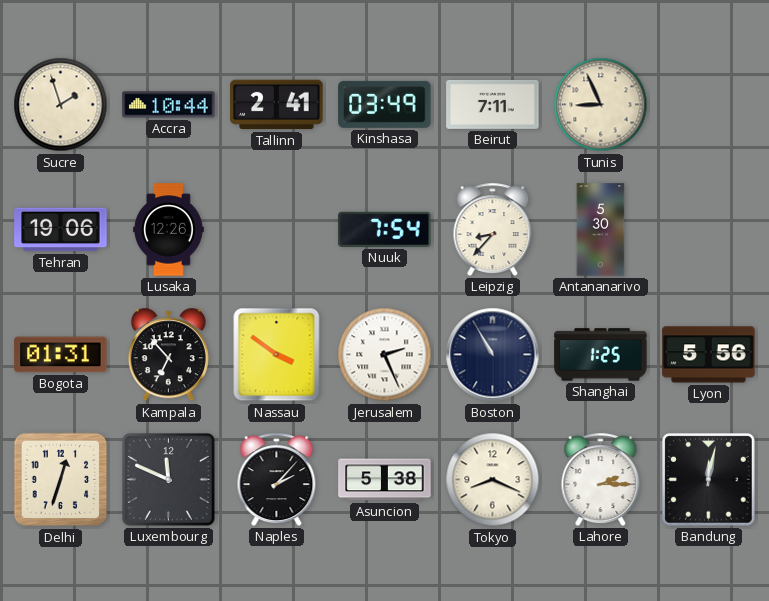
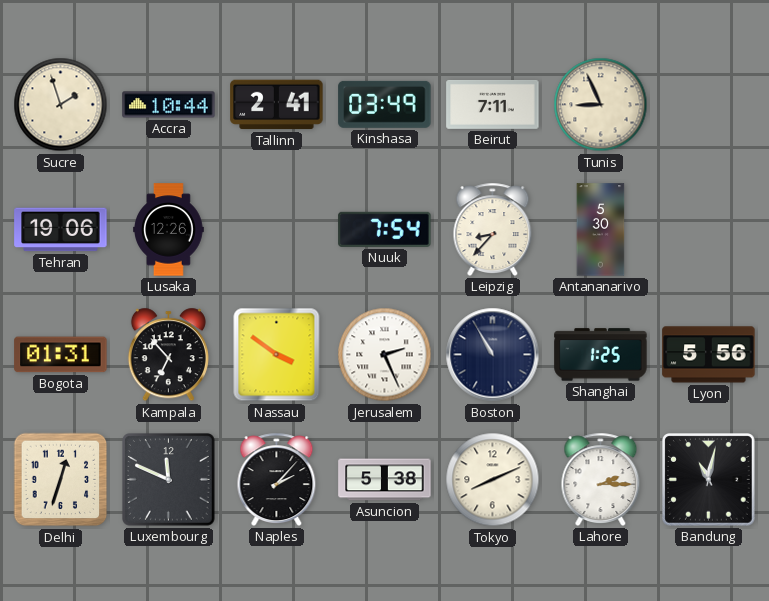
Tokyo: 8:19 -> 8:11 (493, 480)
Bandung: 12:02 -> 11:02 (709, 480)
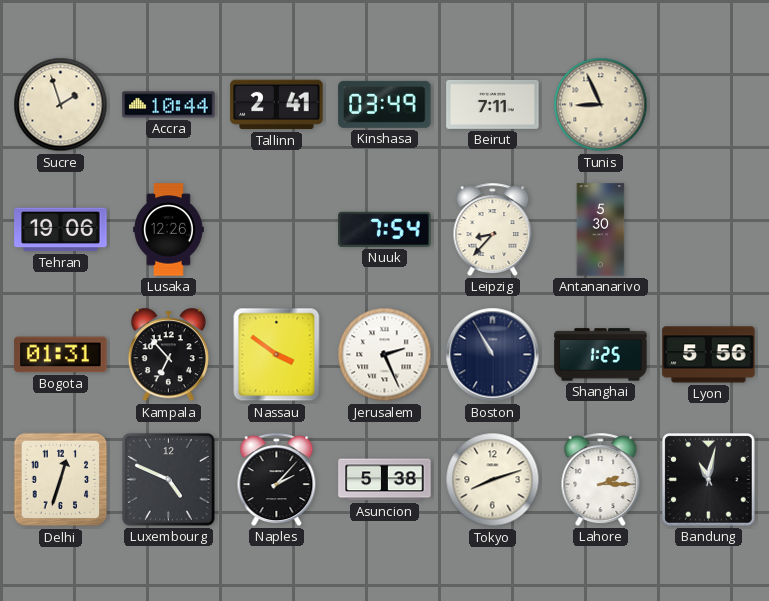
Luxembourg: 11:49 -> 4:49 (169, 480)
Tokyo: 8:11 -> 8:12 (493, 480)
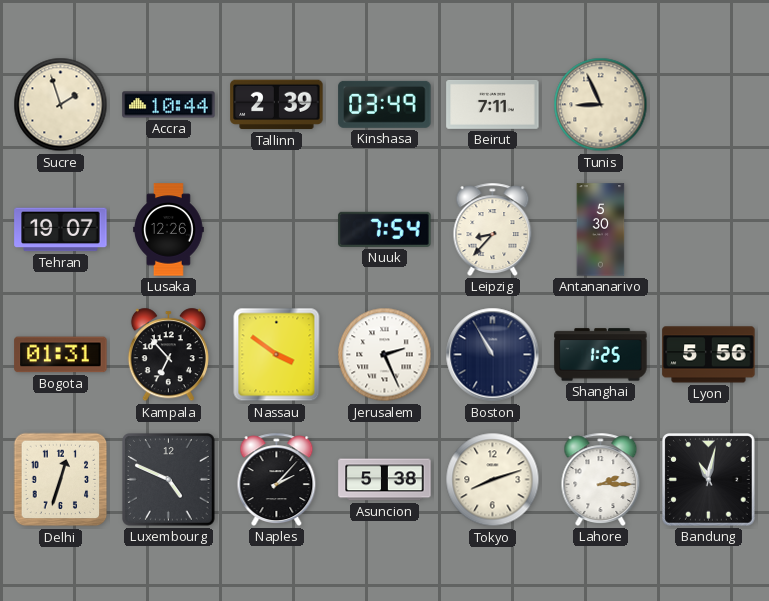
Tallinn: 2:41 -> 2:39 (277, 105)
Tehran: 19:06 -> 19:07 (61, 230)
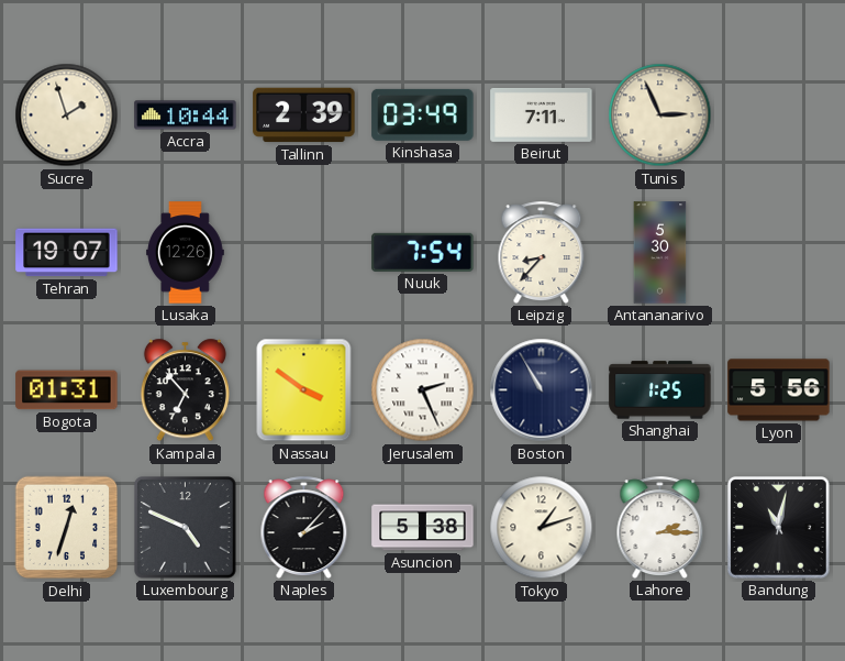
Tunis: 8:56 -> 2:56 (660, 115)
Tokyo: 8:12 -> 1:12 (542, 528)
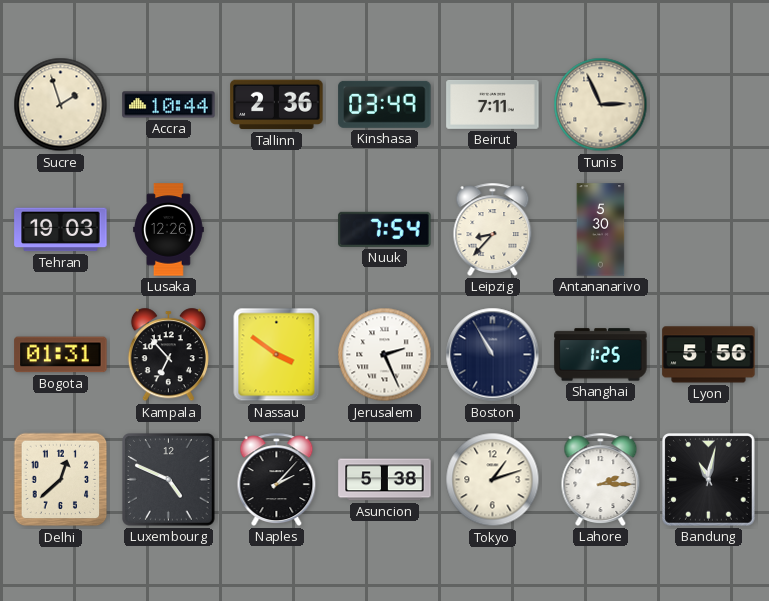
Tallinn: 2:39 -> 2:36 (277, 105)
Tehran: 19:07 -> 19:03 (61, 230)
Delhi: 12:33 -> 12:38 (61, 480)
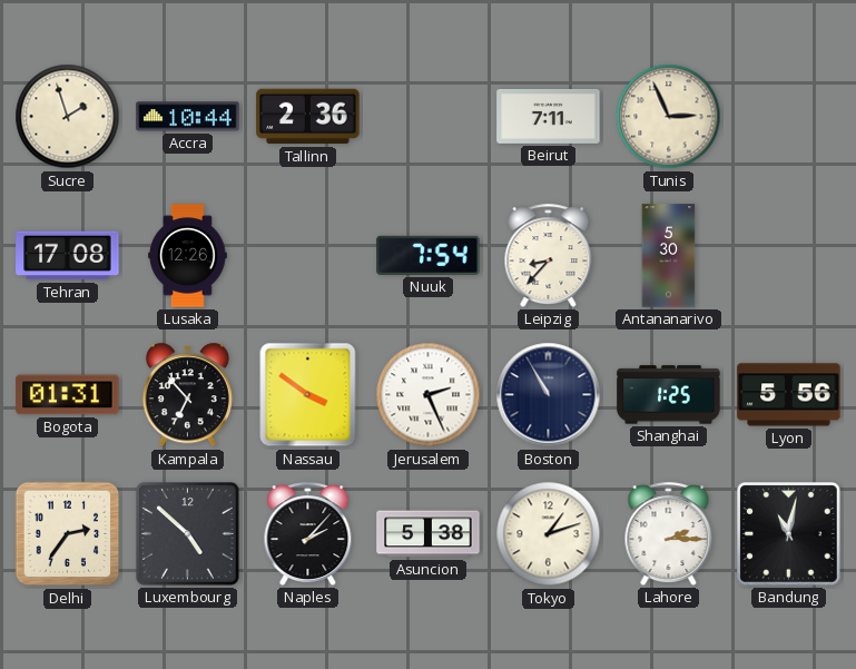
Kinshasa: 03:49 -> none (385, 104)
Tehran: 19:03 -> 17:08 (68, 256)
Delhi: 12:38 -> 2:36 (68, 534)
Luxembourg: 4:49 -> 4:52 (188, 534)
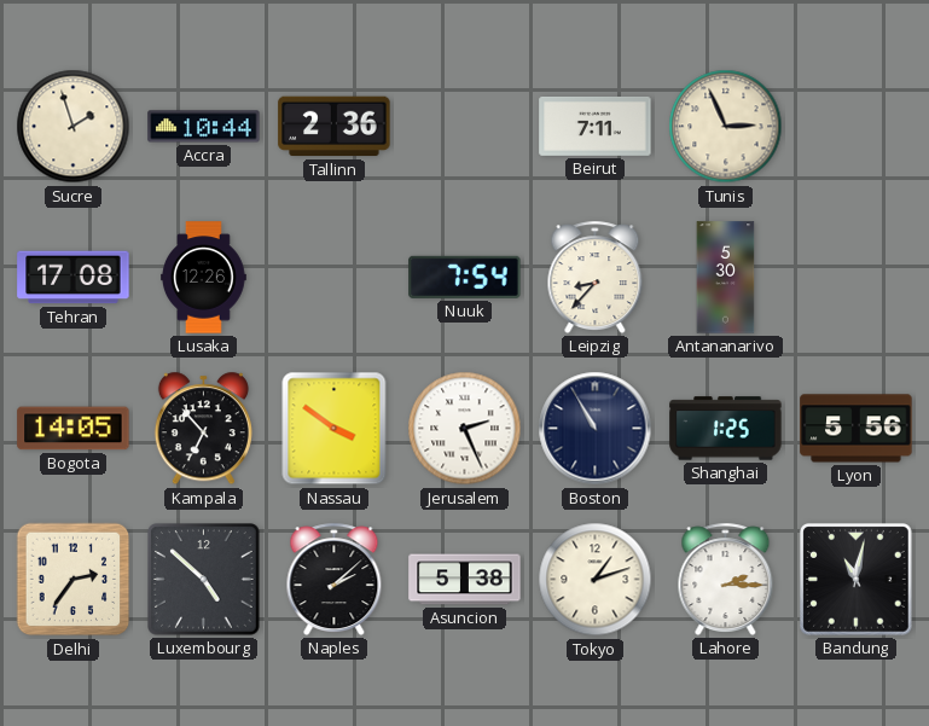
Bogota: 01:31 -> 14:05 (74, 429)
Naples: 2:07 -> 2:08 (335, 579)
